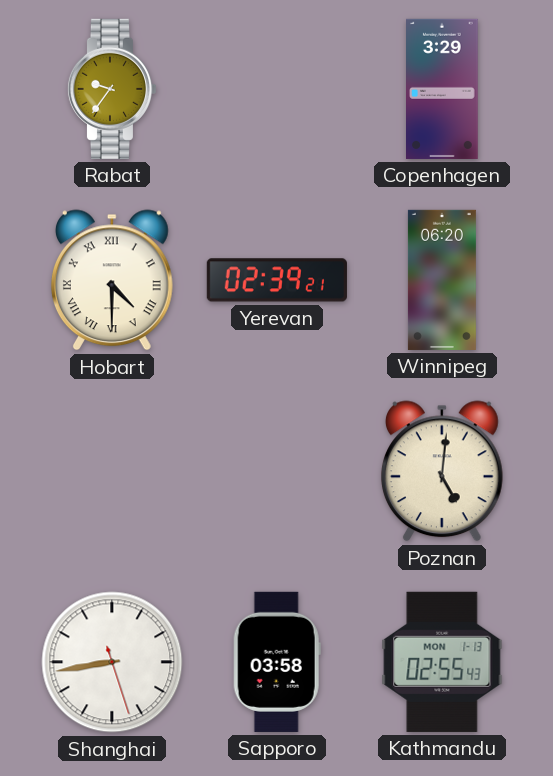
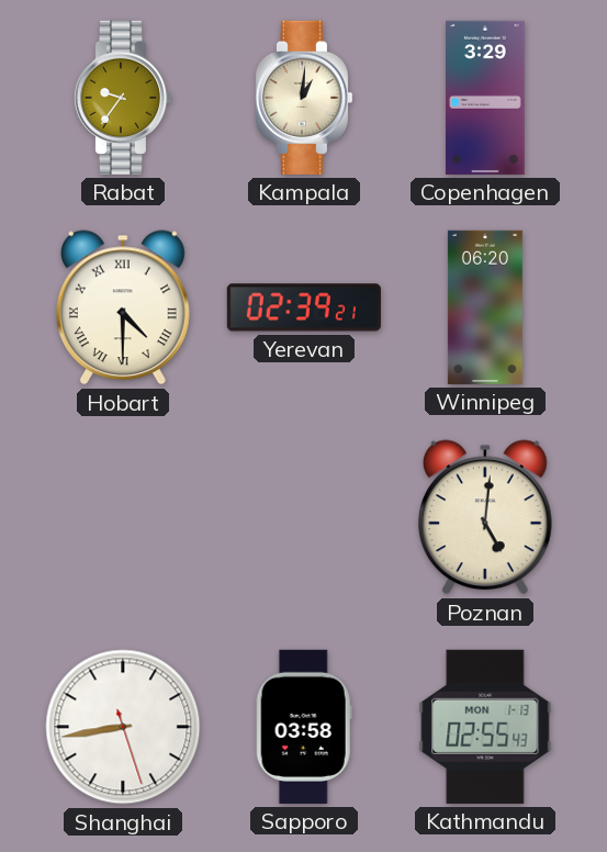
Kampala: none -> 1:01 (303, 98)
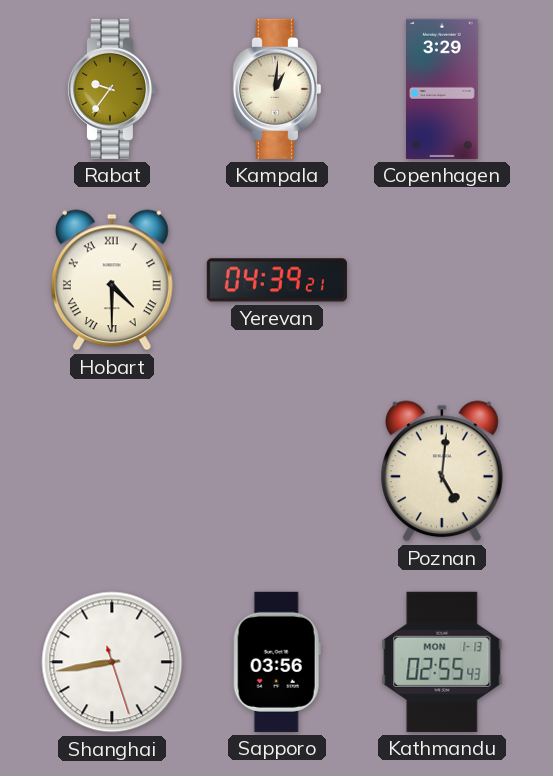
Yerevan: 02:39 -> 04:39 (277, 280)
Winnipeg: 06:20 -> none (485, 307)
Sapporo: 03:58 -> 03:56 (277, 662)
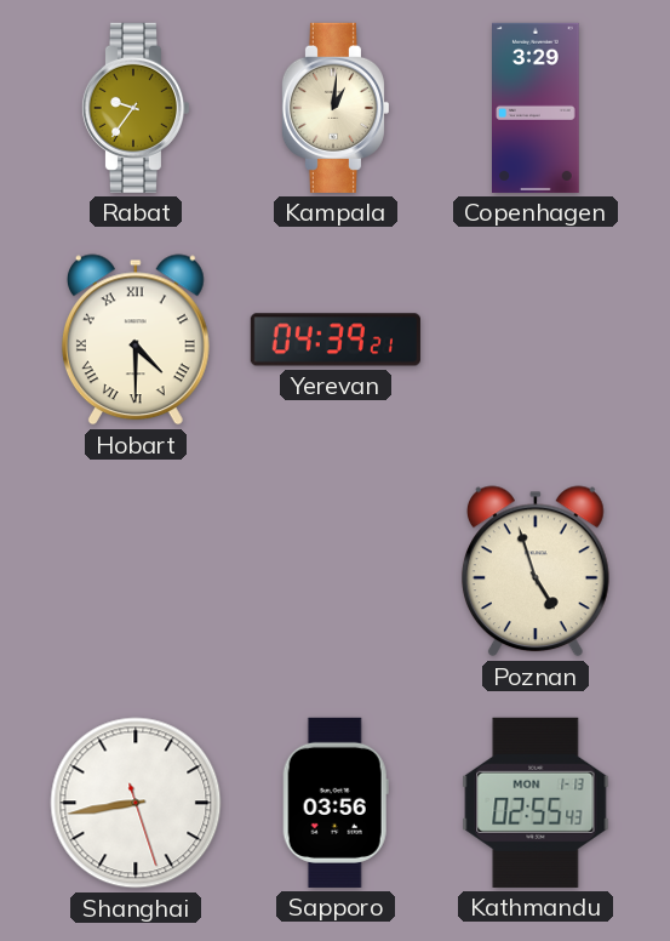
Poznan: 5:01 -> 4:57 (536, 571)
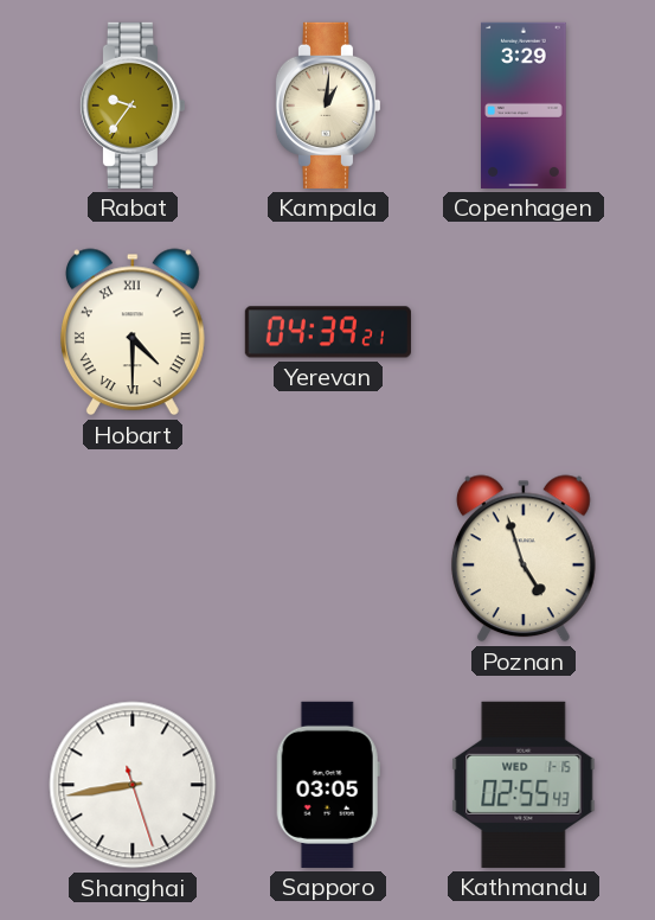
Sapporo: 03:56 -> 03:05 (328, 785)
Kathmandu date: MON 1-13 -> WED 1-15 (524, 785)
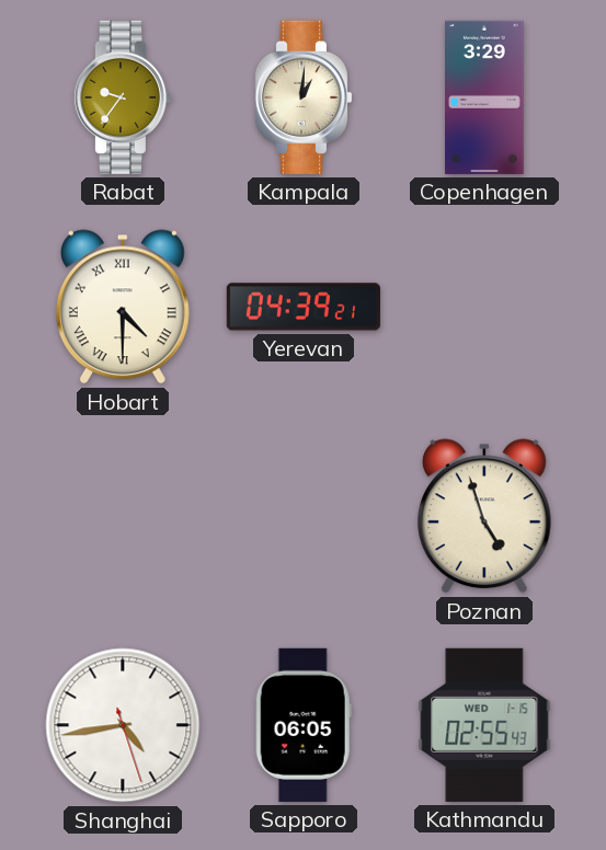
Shanghai: 8:43 -> 4:43 (123, 725)
Sapporo: 03:05 -> 06:05 (304, 725)
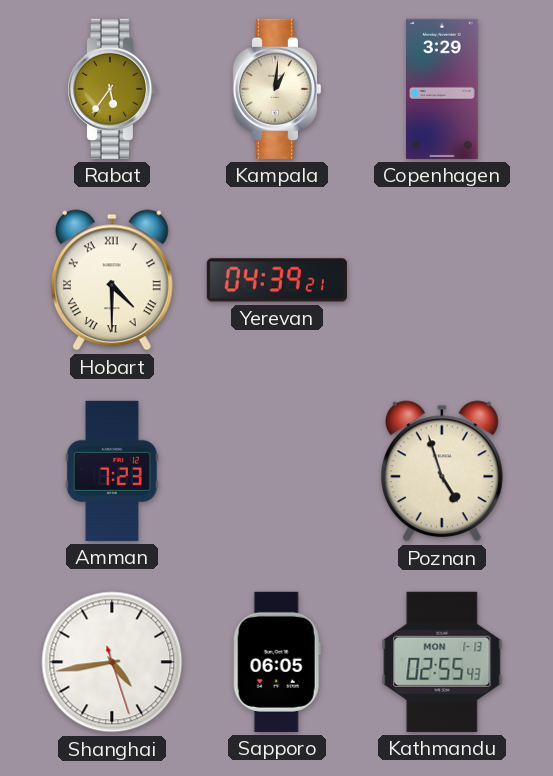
Rabat: 9:36 -> 5:36 (111, 89)
Amman: none -> 7:23 (112, 471)
Kathmandu date: WED 1-15 -> MON 1-13 (442, 662)
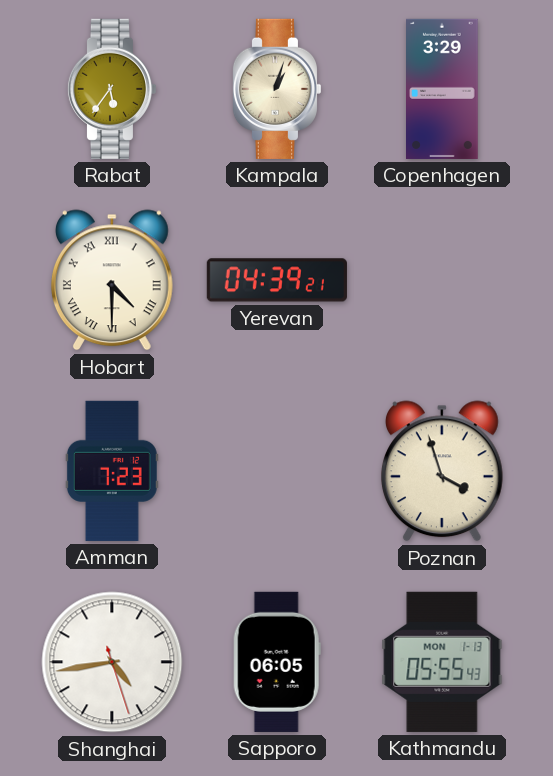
Kampala: 1:01 -> 1:03 (276, 89)
Poznan: 4:57 -> 3:57 (442, 471)
Kathmandu: 02:55 -> 05:55 (442, 662)
